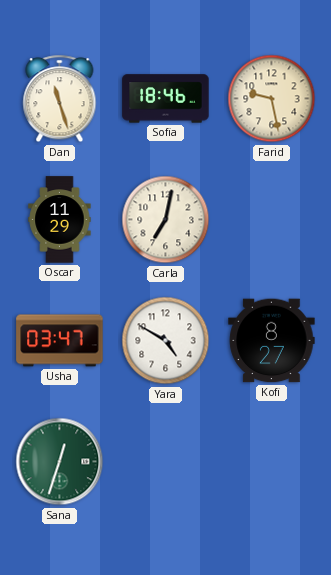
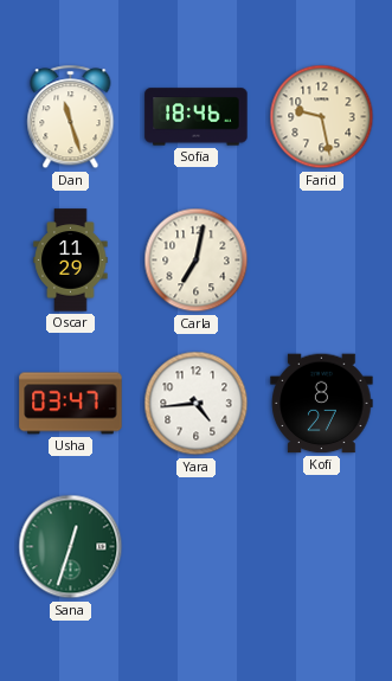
Yara: 4:50 -> 4:44 (197, 404)
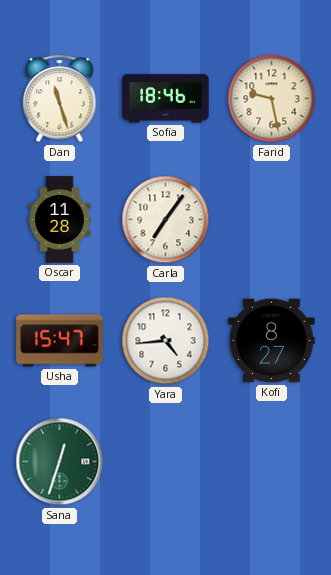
Oscar: 11:29 -> 11:28 (60, 220)
Carla: 7:02 -> 7:06 (166, 220)
Usha: 03:47 -> 15:47 (60, 341)
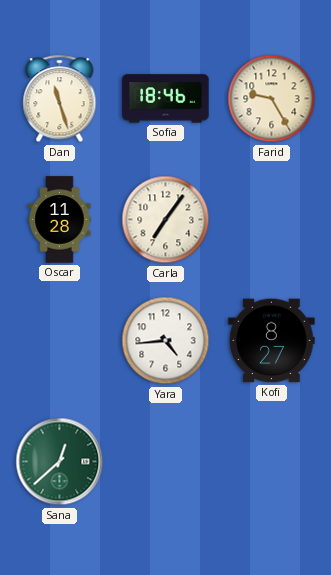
Farid: 9:28 -> 9:25 (272, 99)
Usha: 15:47 -> none (60, 341)
Sana: 12:33 -> 12:38 (60, 462)
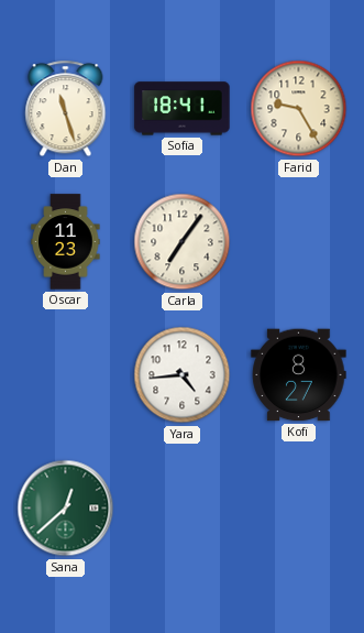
Sofia: 18:46 -> 18:41 (183, 109)
Oscar: 11:28 -> 11:23 (66, 242)
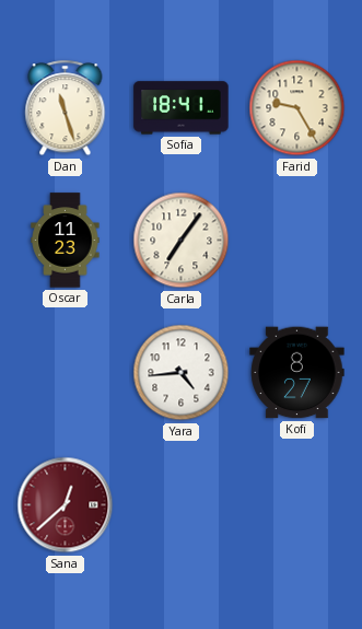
Sana dial: green -> burgundy (66, 505)
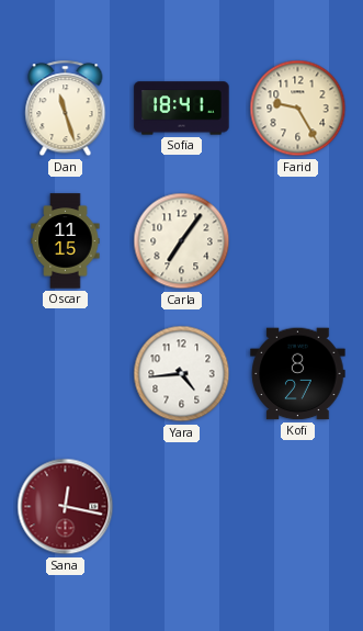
Oscar: 11:23 -> 11:15 (66, 241)
Sana: 12:38 -> 12:17 (66, 507)
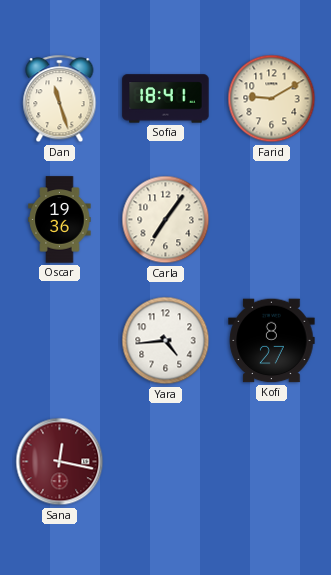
Farid: 9:25 -> 9:10 (272, 99)
Oscar: 11:15 -> 19:36 (60, 220)
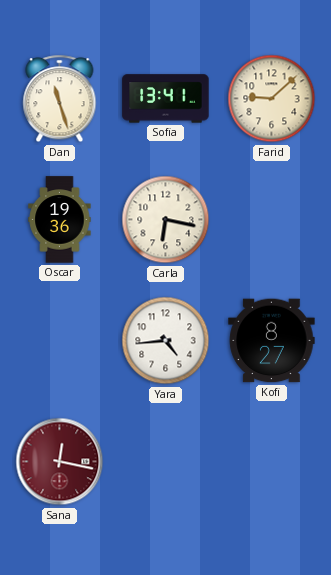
Sofia: 18:41 -> 13:41 (166, 99)
Farid: 9:10 -> 9:08 (272, 99)
Carla: 7:06 -> 6:17 (166, 220)
